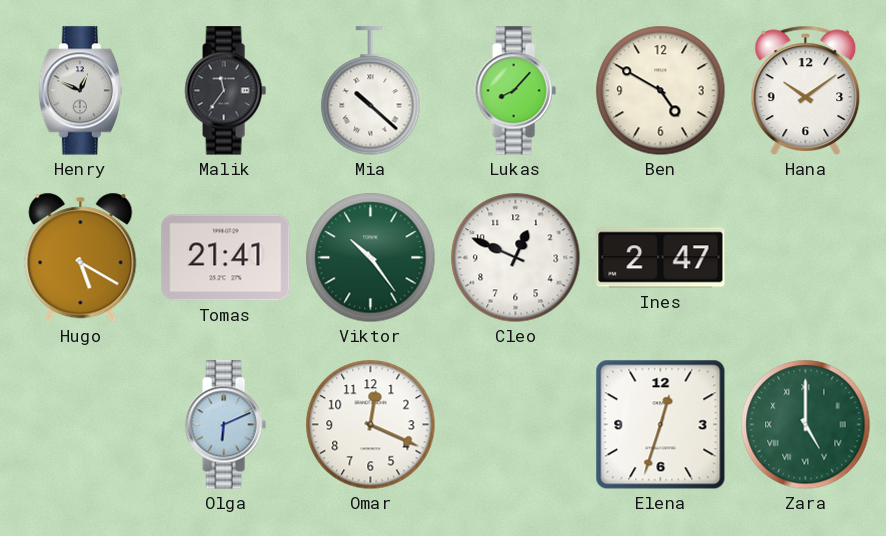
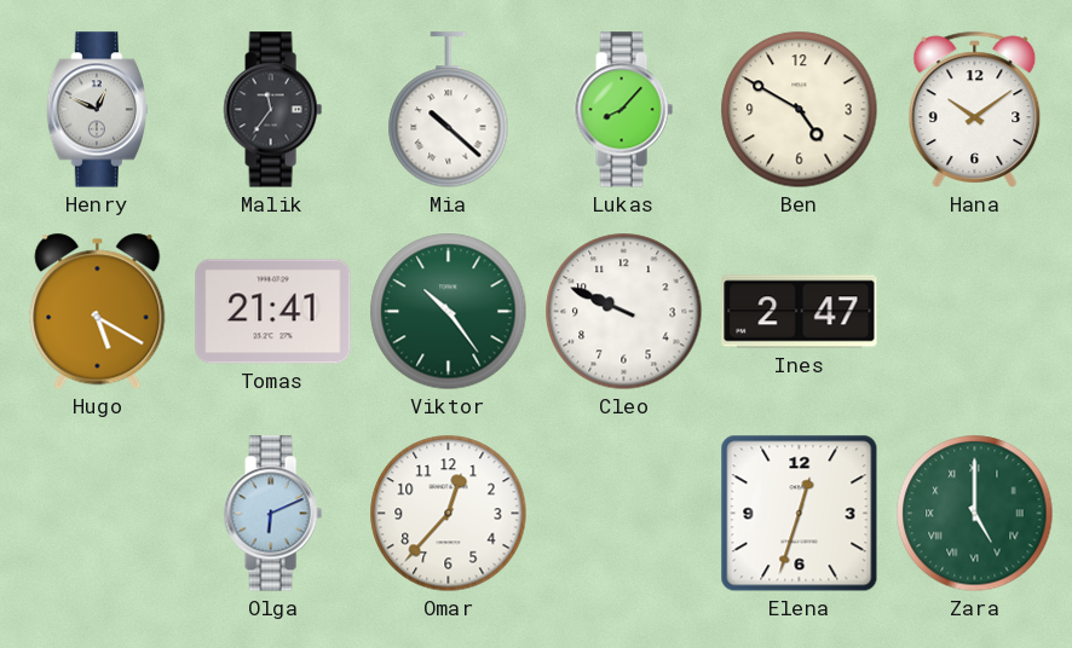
Cleo: 12:49 -> 9:49 (624, 312)
Omar: 12:19 -> 12:37 (449, 514)
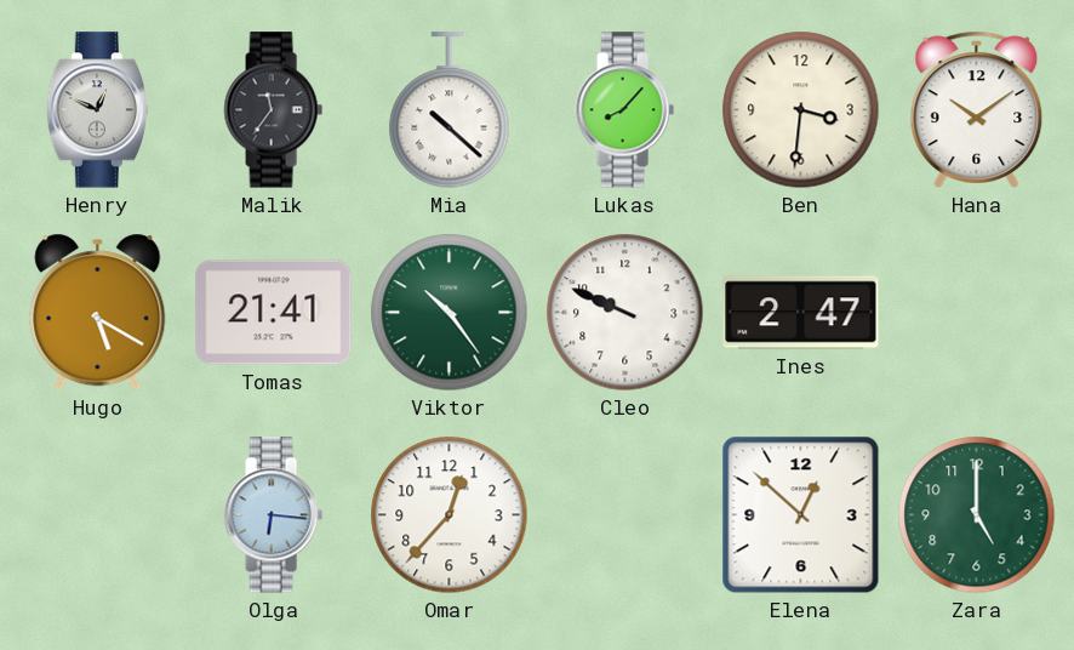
Ben: 4:50 -> 3:31 (801, 110)
Olga: 6:11 -> 6:16 (273, 515)
Elena: 12:33 -> 12:52 (801, 515)
Zara numerals: Roman -> Arabic (977, 515)
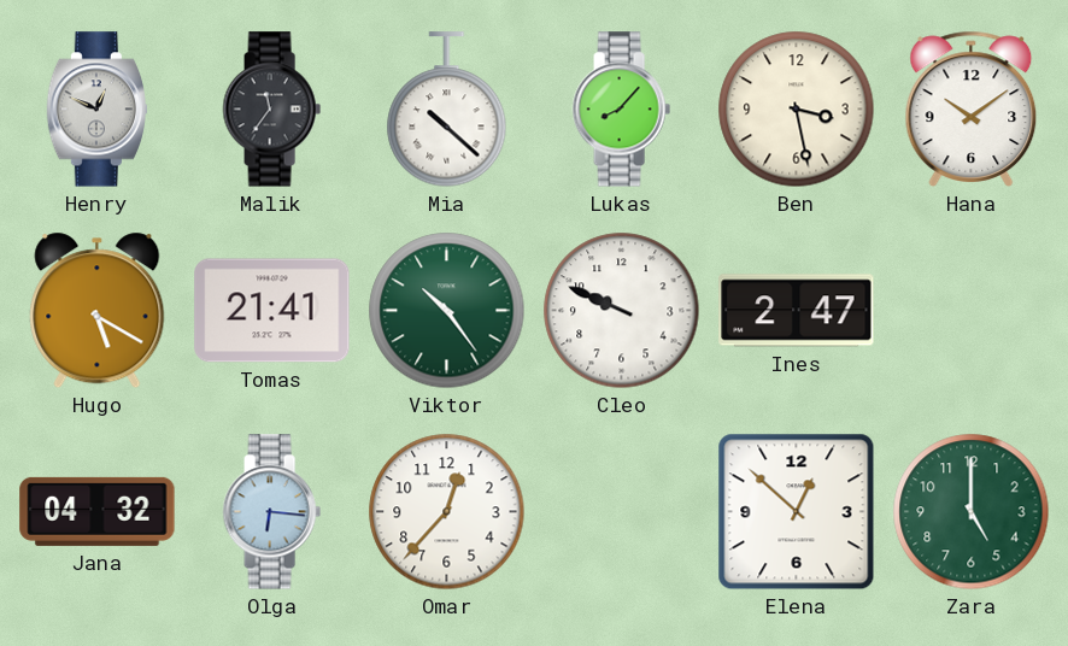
Ben: 3:31 -> 3:28 (797, 110)
Jana: none -> 04:32 (98, 511)
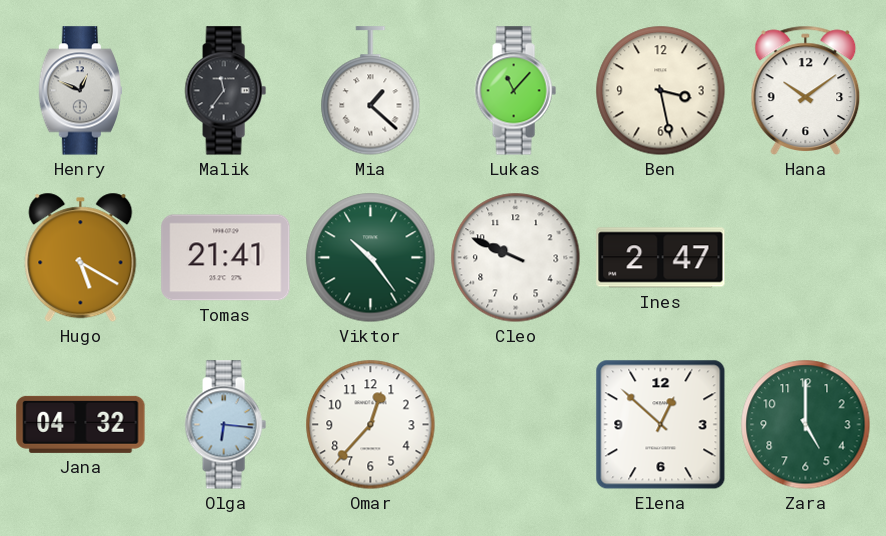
Mia: 10:22 -> 1:22 (371, 91)
Lukas: 8:07 -> 11:07 (515, 91)
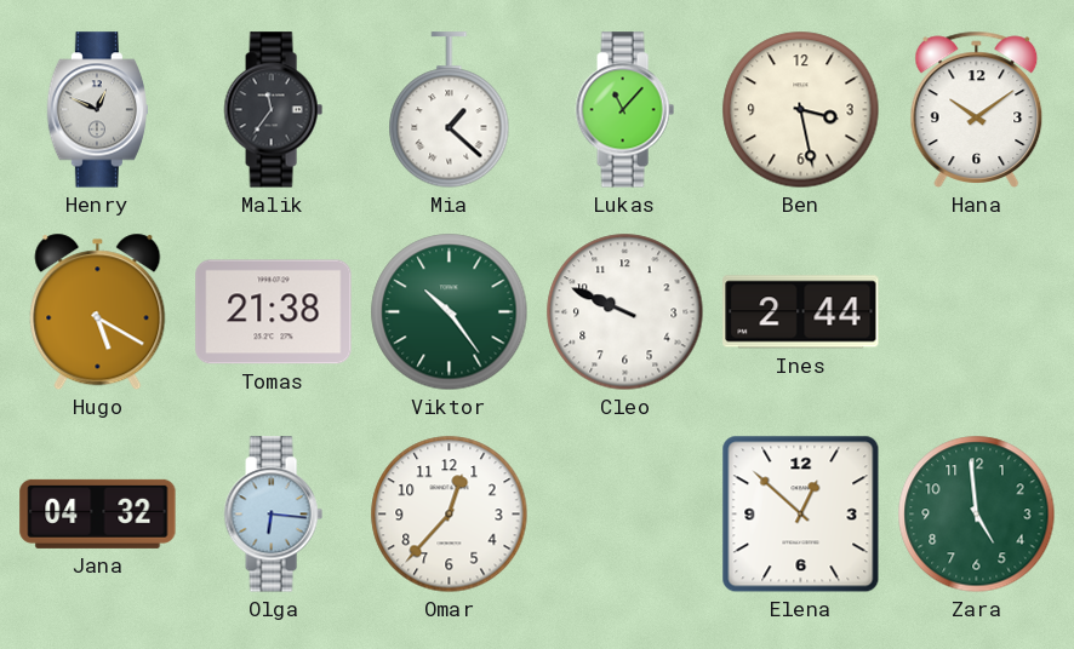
Tomas: 21:41 -> 21:38 (274, 312)
Ines: 2:47 -> 2:44 (801, 312)
Zara: 5:00 -> 4:59 (977, 515)
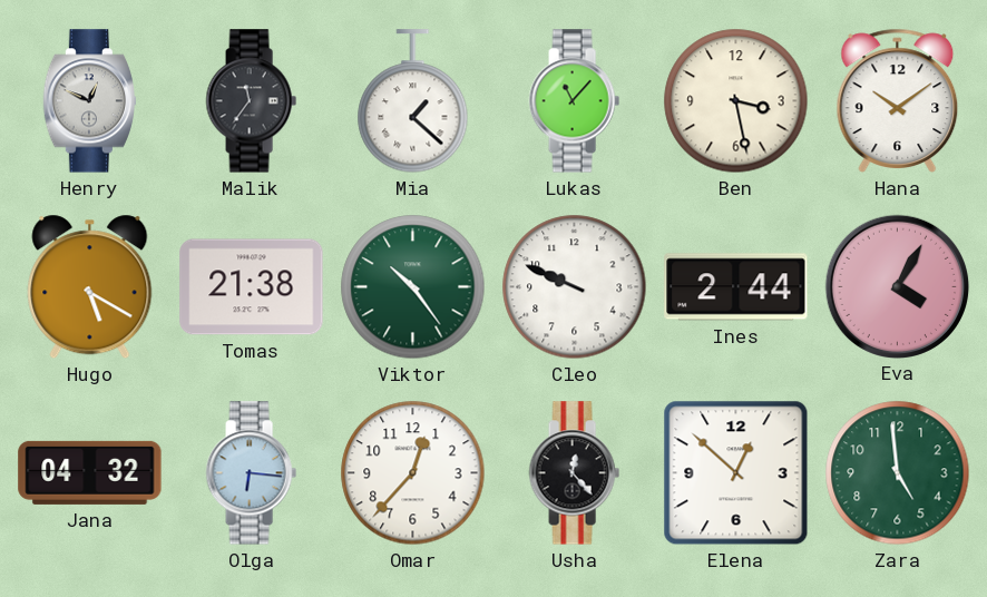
Eva: none -> 4:05 (897, 286)
Usha: none -> 12:23 (574, 473)
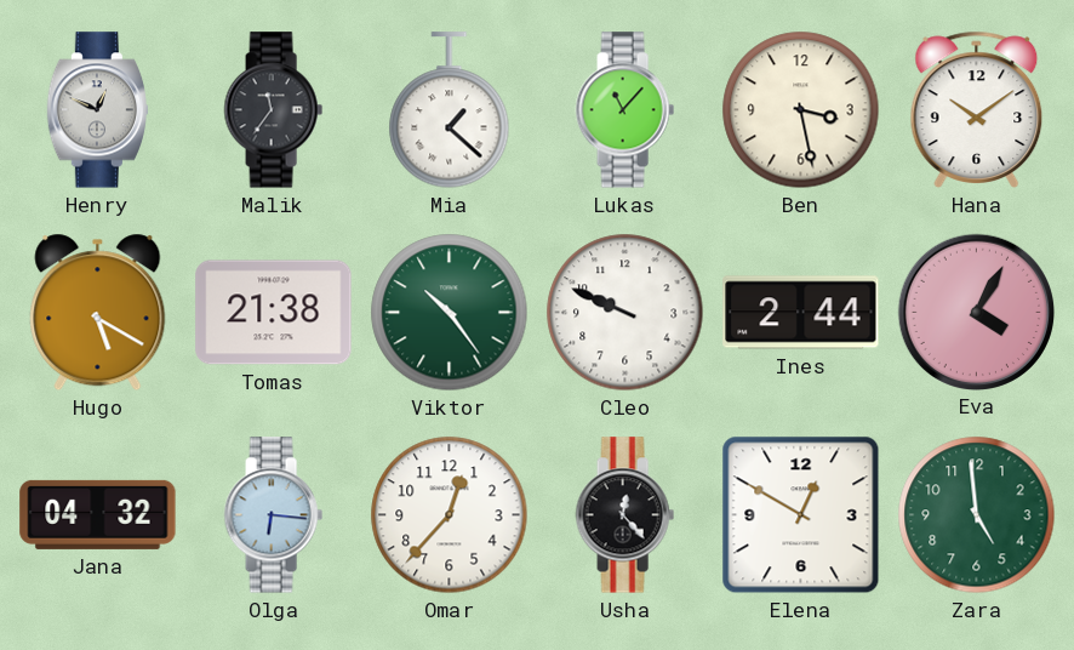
Elena: 12:52 -> 12:50 (801, 515)
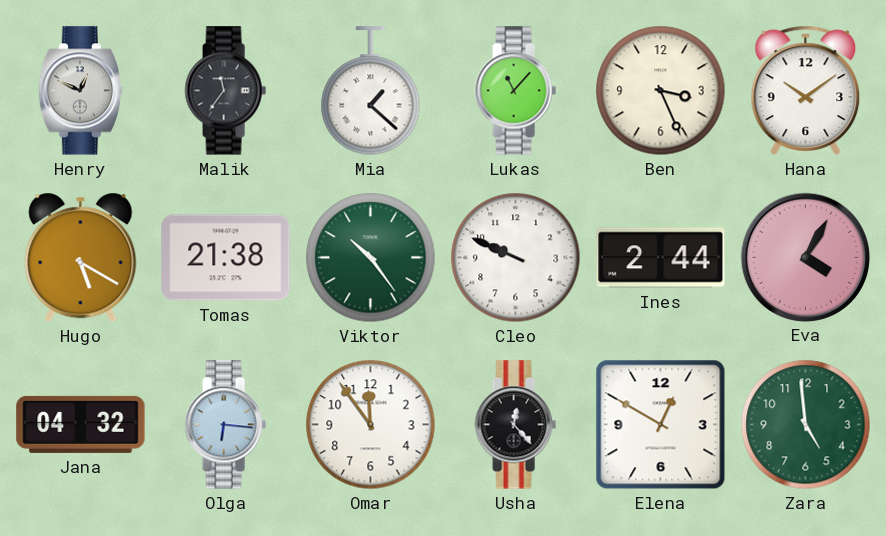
Ben: 3:28 -> 3:26 (661, 91)
Omar: 12:37 -> 11:54 (371, 425)
